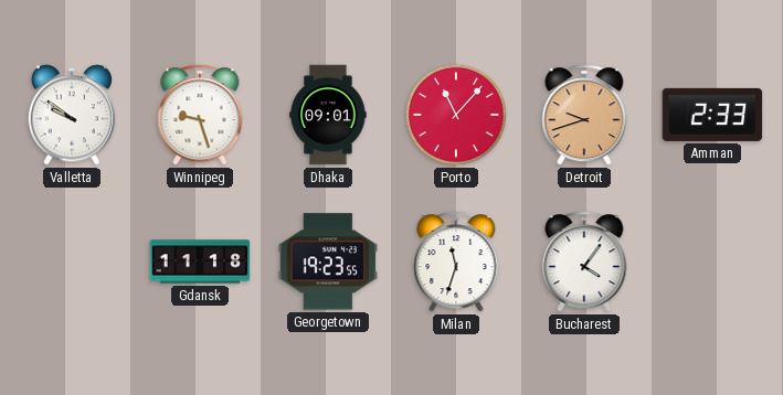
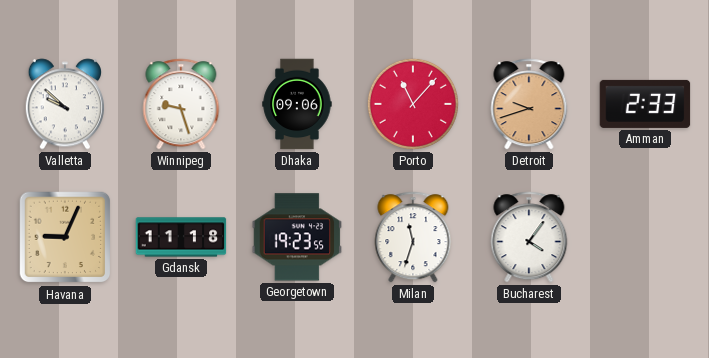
Valletta: 9:51 -> 9:52 (64, 104)
Dhaka: 09:01 -> 09:06 (297, 104)
Havana: none -> 9:04 (65, 237)
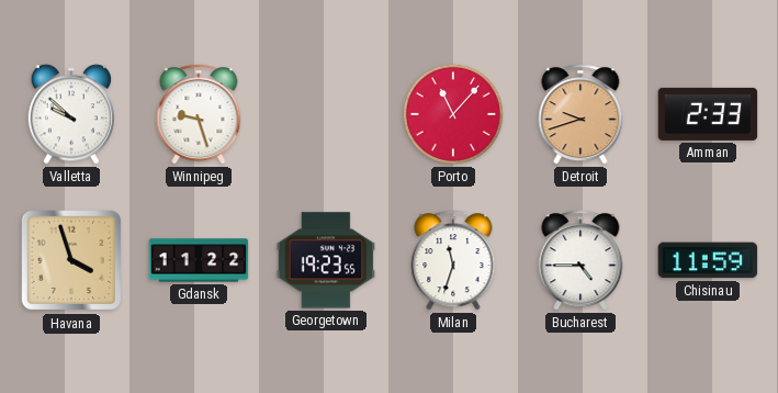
Dhaka: 09:06 -> none (297, 104)
Havana: 9:04 -> 3:57 (71, 260)
Gdansk: 11:18 -> 11:22 (199, 260)
Bucharest: 4:06 -> 4:45 (580, 260)
Chisinau: none -> 11:59 (708, 260)
